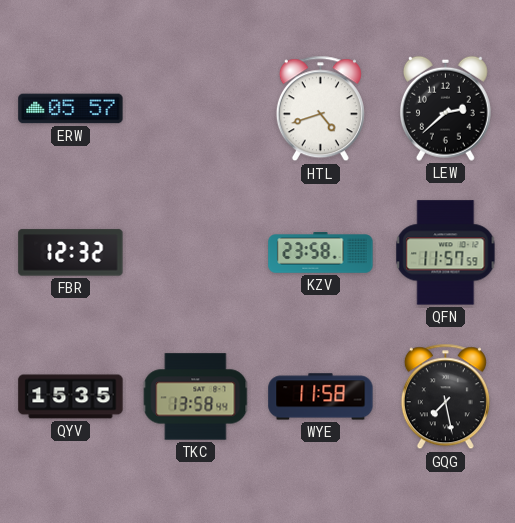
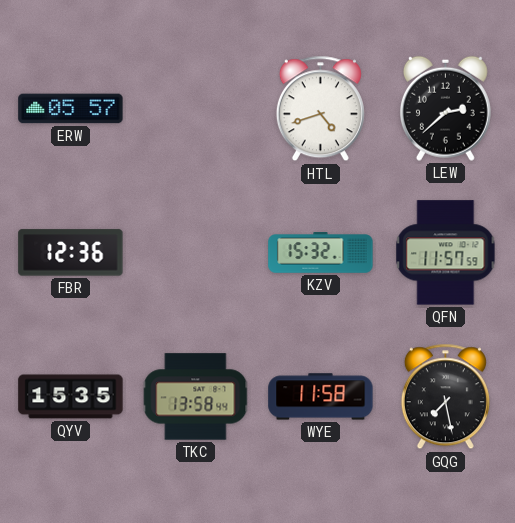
FBR: 12:32 -> 12:36 (71, 253)
KZV: 23:58 -> 15:32 (321, 253)
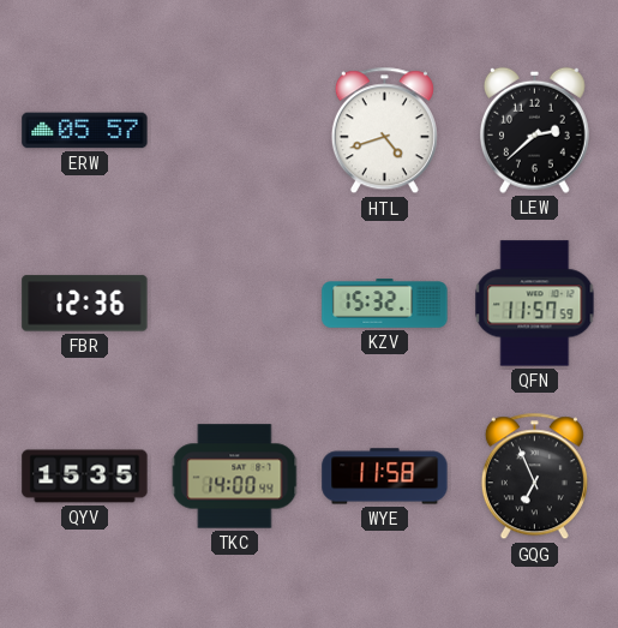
TKC: 13:58 -> 14:00 (235, 477)
GQG: 7:28 -> 6:56 (534, 477)
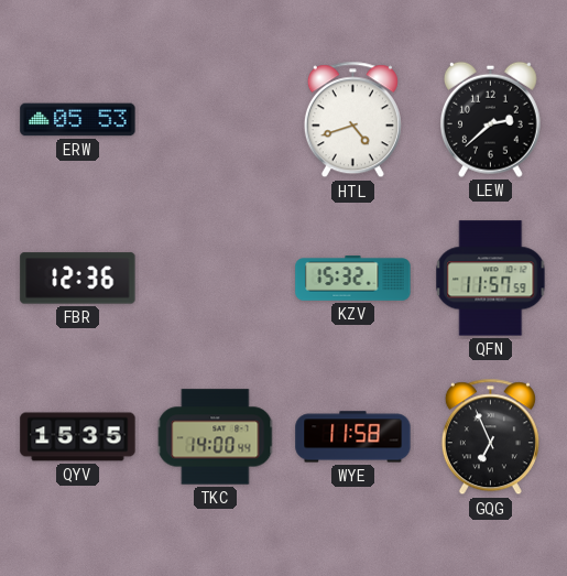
ERW: 05:57 -> 05:53 (78, 120)
